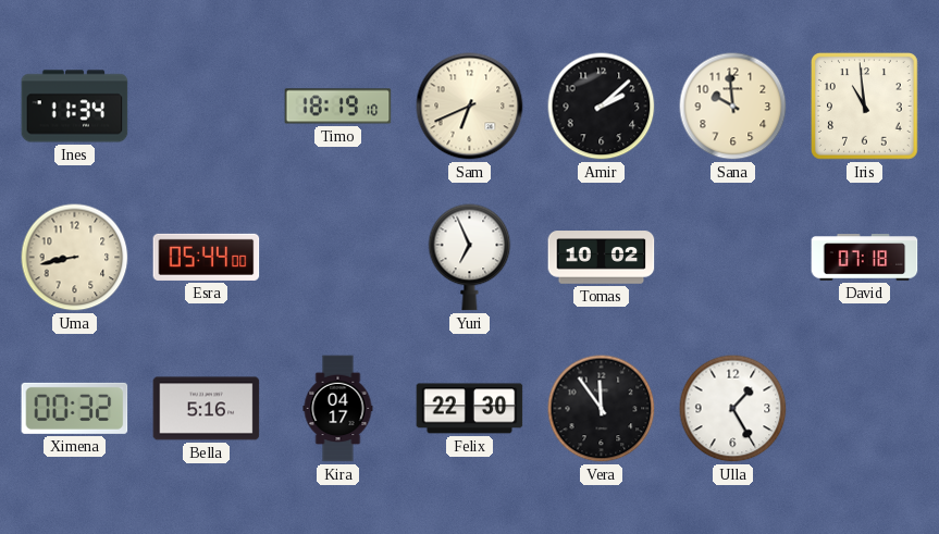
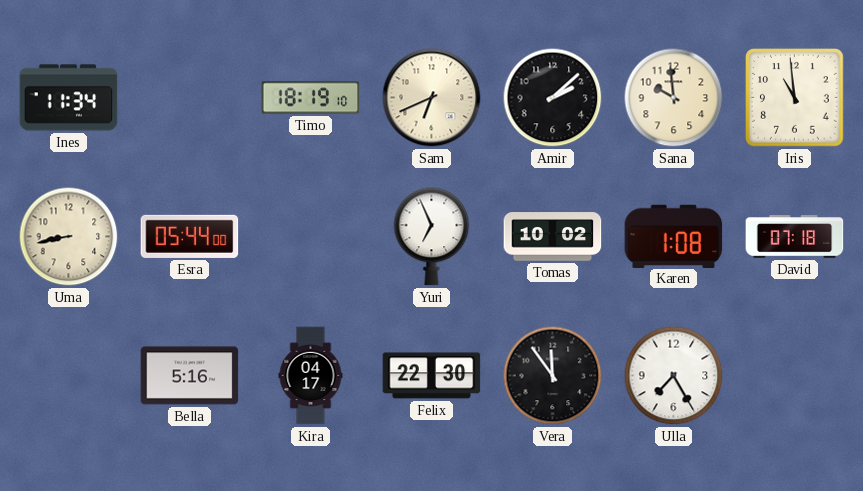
Karen: none -> 1:08 (674, 236)
Ximena: 00:32 -> none (75, 408)
Ulla: 1:25 -> 7:25 (674, 376)
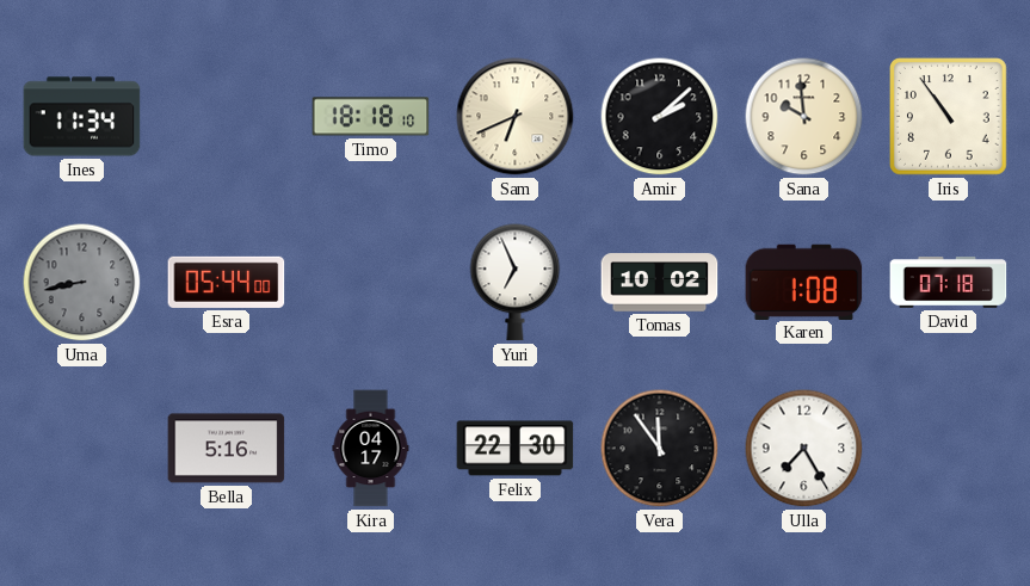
Timo: 18:19 -> 18:18 (371, 117)
Iris: 10:59 -> 10:54 (949, 117)
Uma dial: cream -> grey (82, 283)
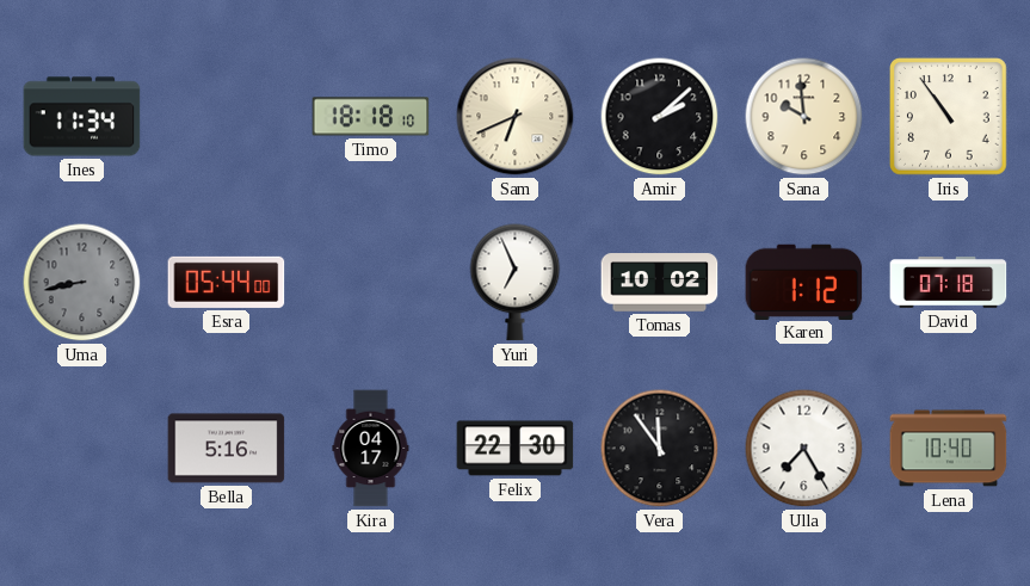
Karen: 1:08 -> 1:12 (804, 282)
Lena: none -> 10:40 (949, 449)
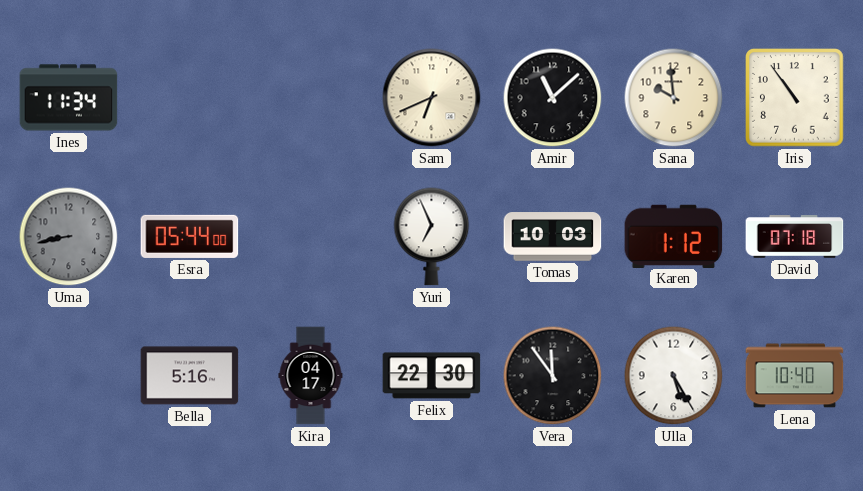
Timo: 18:18 -> none (371, 117)
Amir: 2:08 -> 11:08 (553, 98)
Tomas: 10:02 -> 10:03 (553, 237)
Ulla: 7:25 -> 5:25 (674, 376)
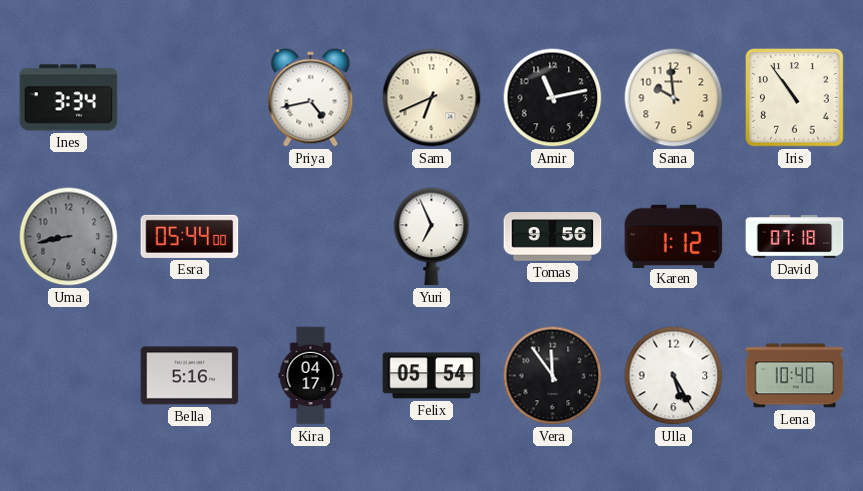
Ines: 11:34 -> 3:34 (69, 98)
Priya: none -> 4:43 (311, 98)
Amir: 11:08 -> 11:13 (553, 98)
Tomas: 10:03 -> 9:56 (553, 237)
Felix: 22:30 -> 05:54 (432, 376)
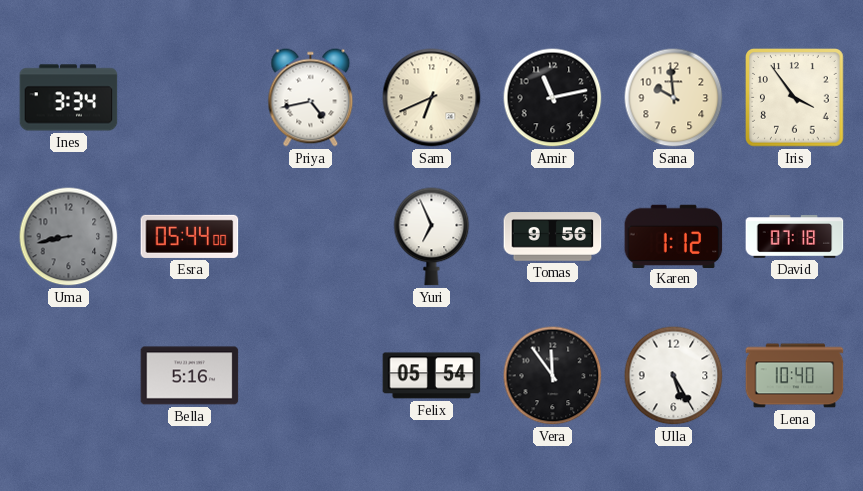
Iris: 10:54 -> 3:54 (795, 98)
Kira: 04:17 -> none (311, 376)
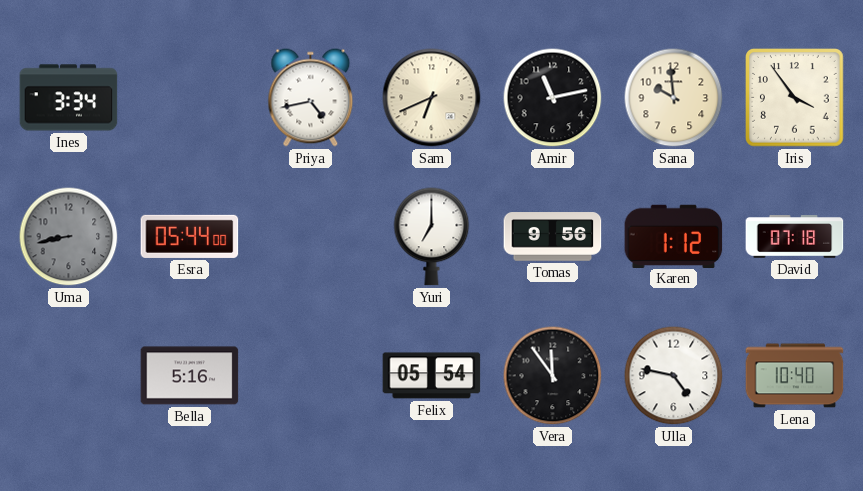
Yuri: 6:56 -> 7:00 (432, 237)
Ulla: 5:25 -> 4:47 (674, 376)
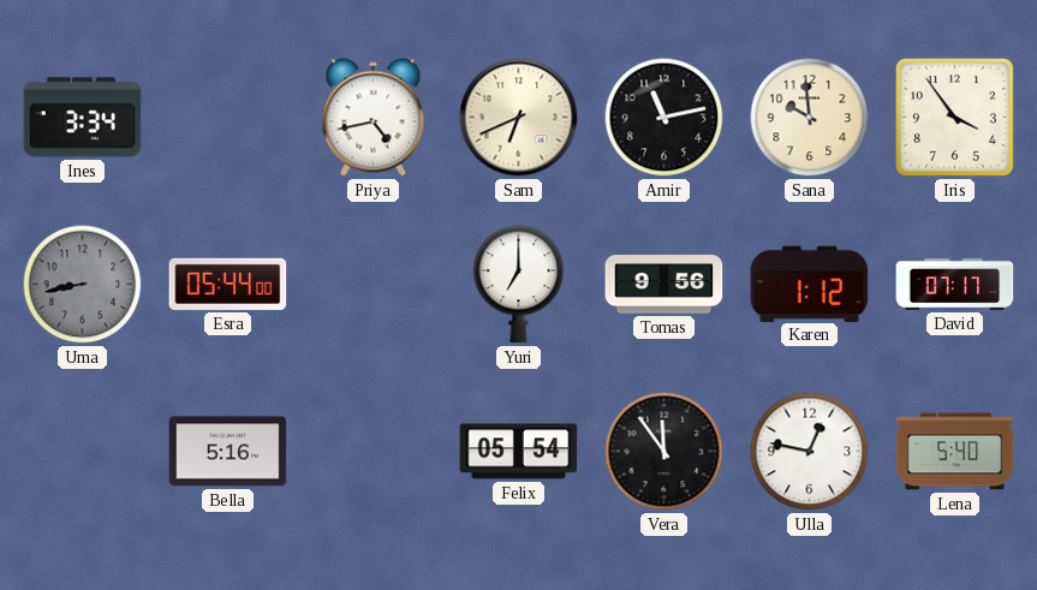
David: 07:18 -> 07:17 (955, 285)
Ulla: 4:47 -> 12:47 (810, 452)
Lena: 10:40 -> 5:40 (955, 452)
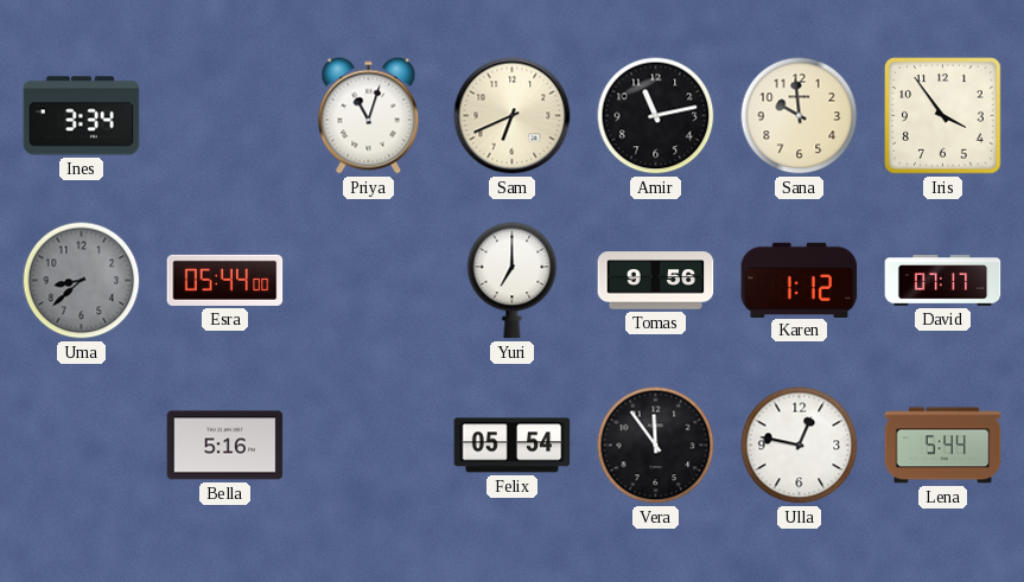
Priya: 4:43 -> 11:03 (369, 116)
Uma: 8:43 -> 8:38 (82, 281)
Lena: 5:40 -> 5:44 (943, 446)
